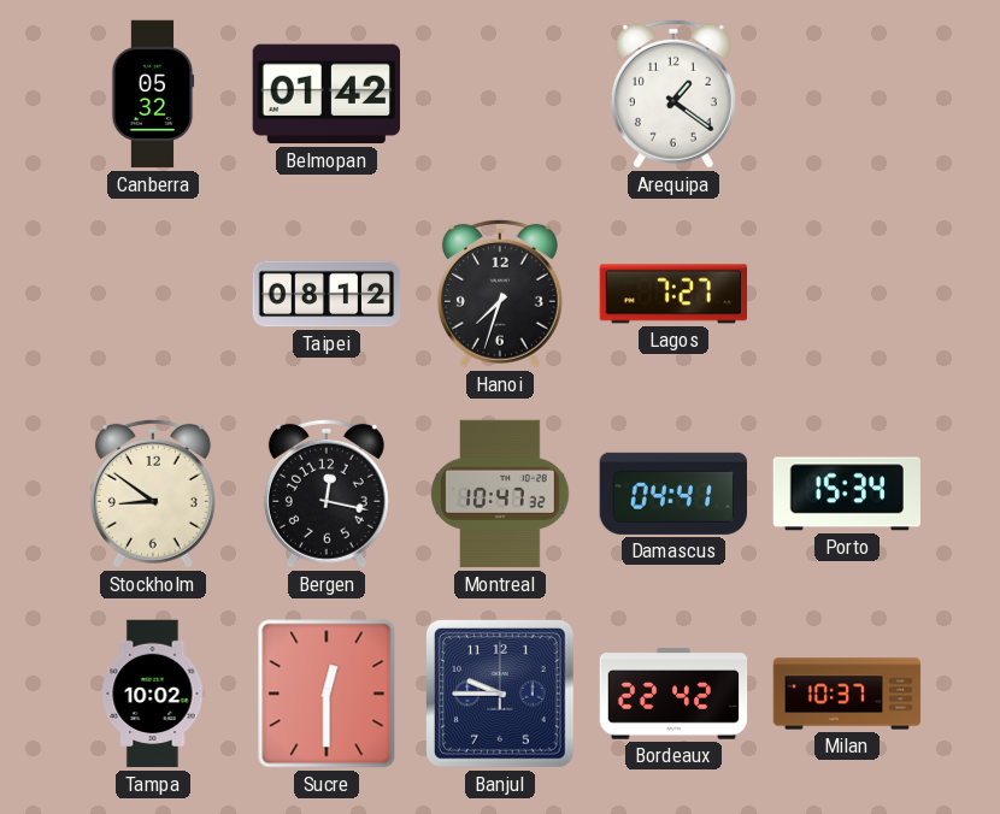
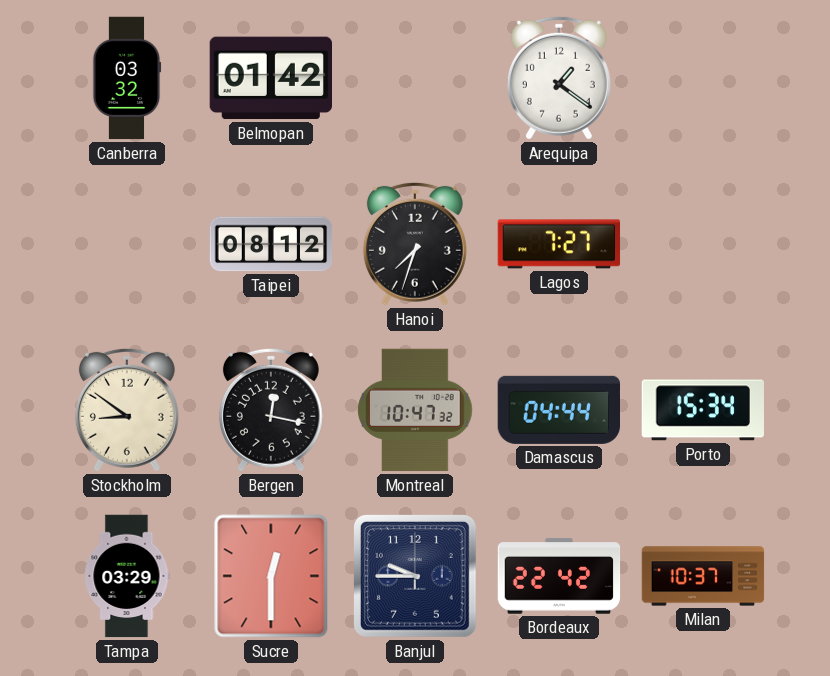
Canberra: 05:32 -> 03:32 (127, 78)
Damascus: 04:41 -> 04:44 (558, 410)
Tampa: 10:02 -> 03:29 (127, 576)
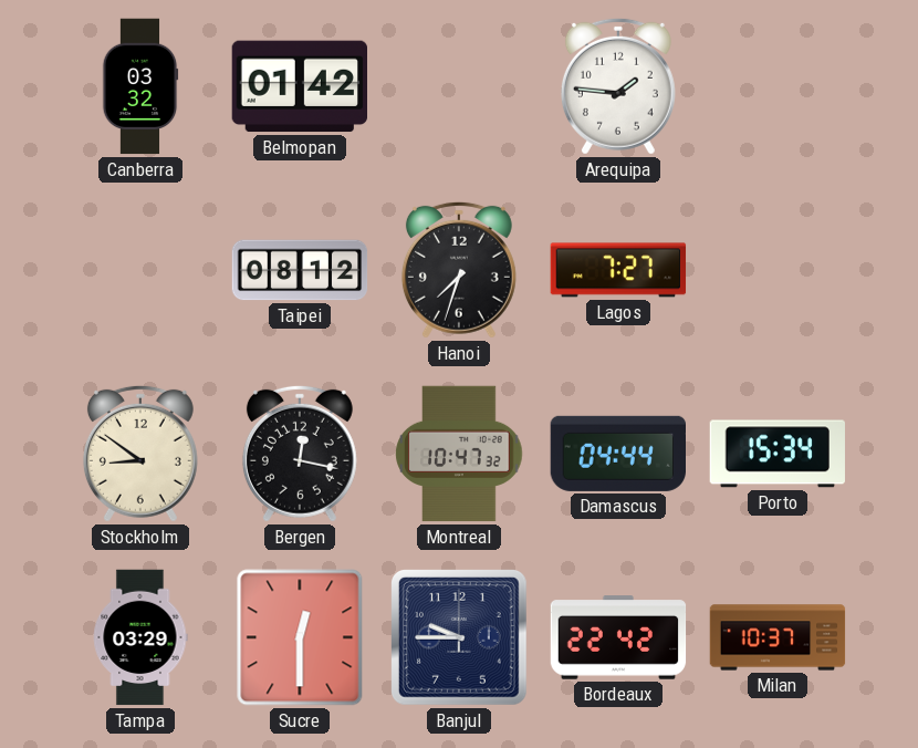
Arequipa: 1:21 -> 1:46 (618, 86)
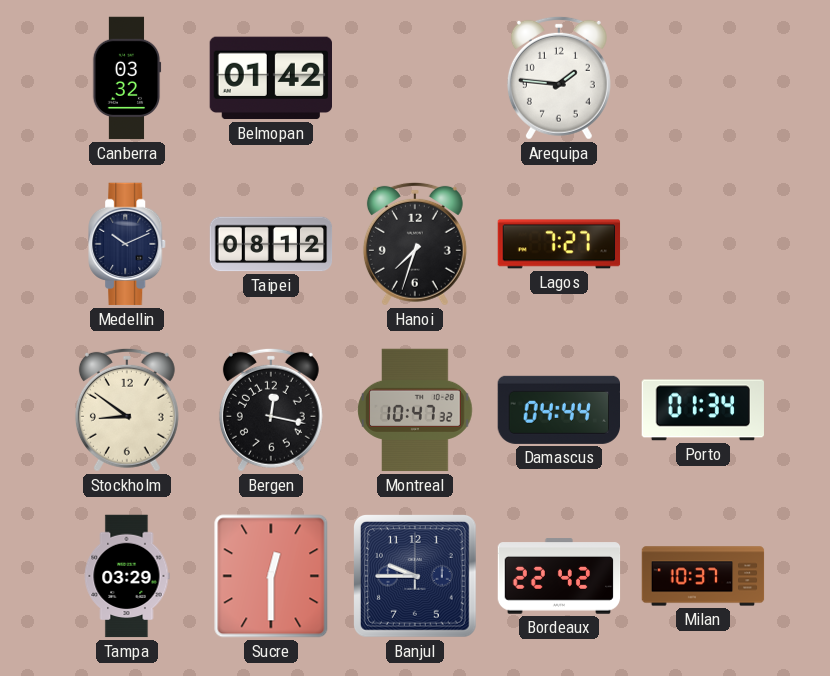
Medellin: none -> 10:11 (128, 244)
Porto: 15:34 -> 01:34 (702, 410)
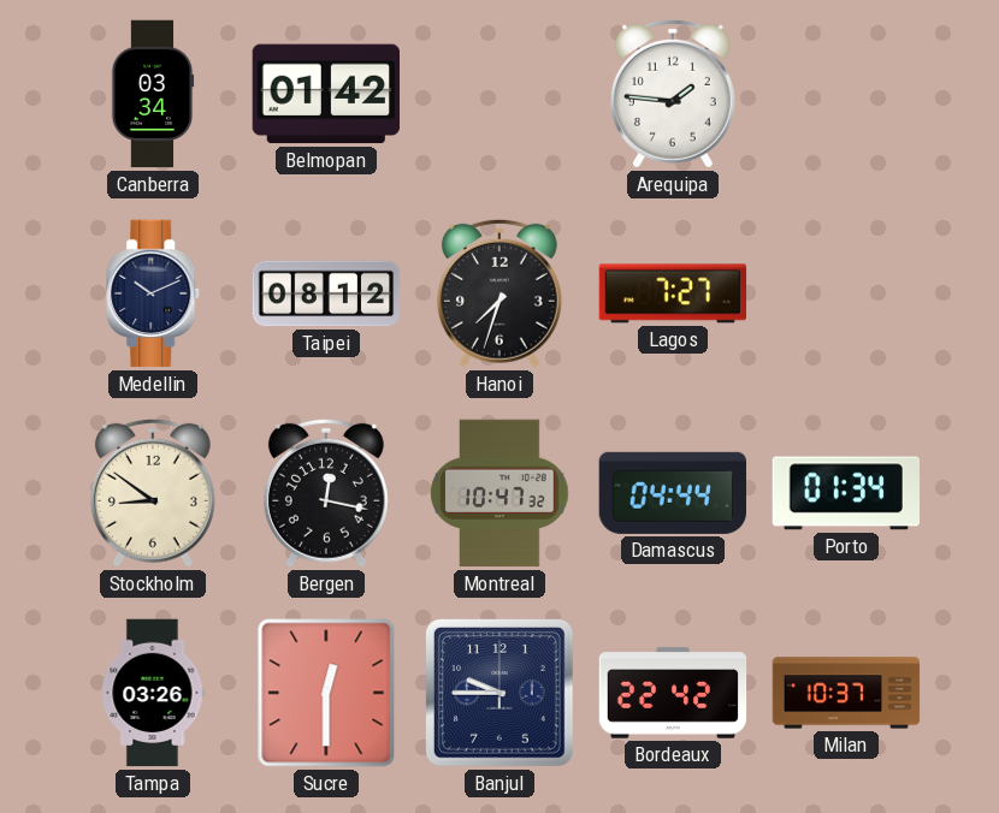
Canberra: 03:32 -> 03:34 (153, 94)
Tampa: 03:29 -> 03:26 (153, 693)
